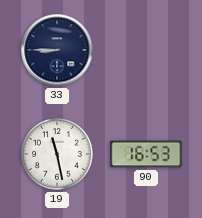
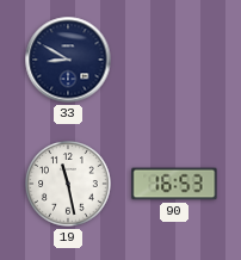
33: 8:45 -> 8:50 (68, 60)
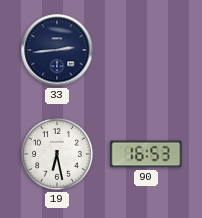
33: 8:50 -> 2:44 (57, 50)
19: 11:28 -> 6:28 (58, 155)
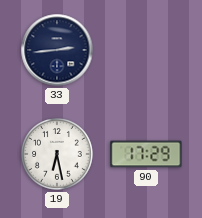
90: 16:53 -> 17:29 (146, 154)
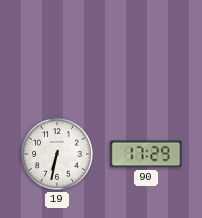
33: 2:44 -> none (57, 50)
19: 6:28 -> 6:32 (58, 155)
